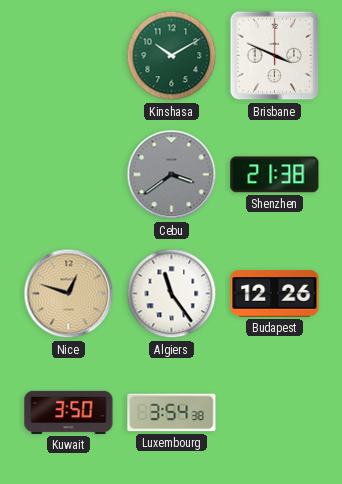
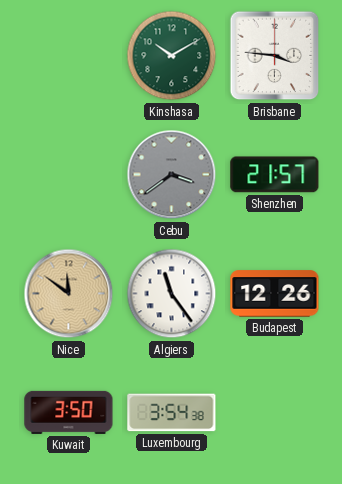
Brisbane: 3:49 -> 3:46 (275, 56)
Shenzhen: 21:38 -> 21:57 (275, 175)
Nice: 12:48 -> 11:51 (69, 294)
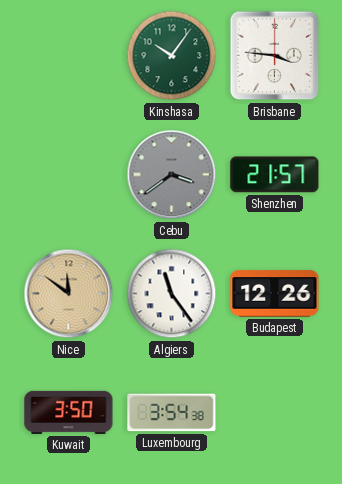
Kinshasa: 10:10 -> 10:06 (172, 56)
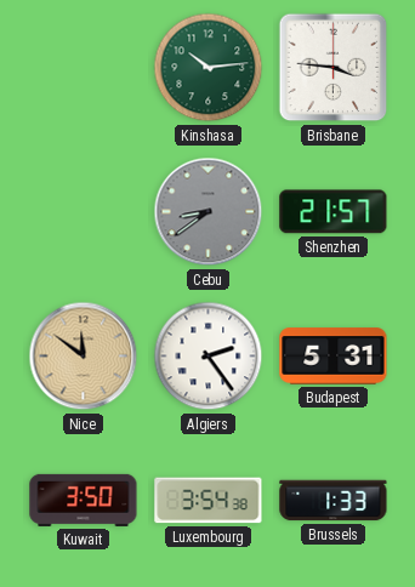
Kinshasa: 10:06 -> 10:14 (209, 68)
Cebu: 3:39 -> 8:39 (209, 212)
Algiers: 11:24 -> 2:24 (209, 357)
Budapest: 12:26 -> 5:31 (334, 357)
Brussels: none -> 1:33 (334, 501)
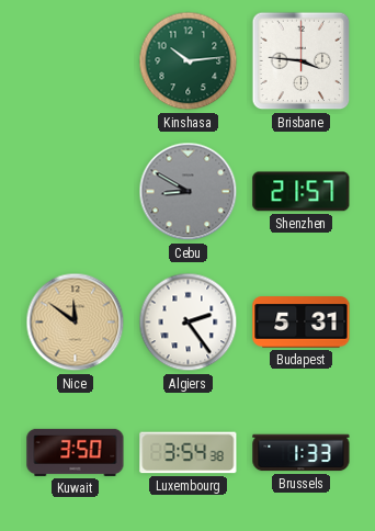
Cebu: 8:39 -> 8:50 (189, 192)
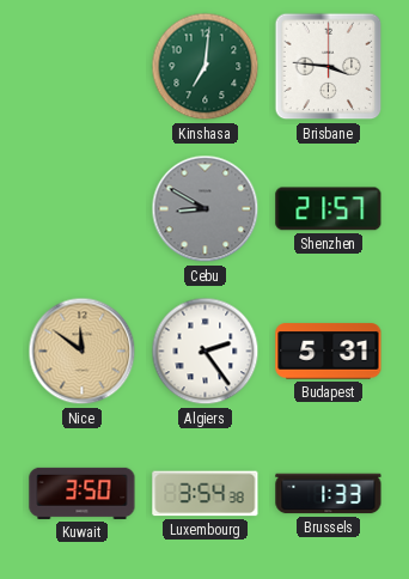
Kinshasa: 10:14 -> 7:01 (206, 67)
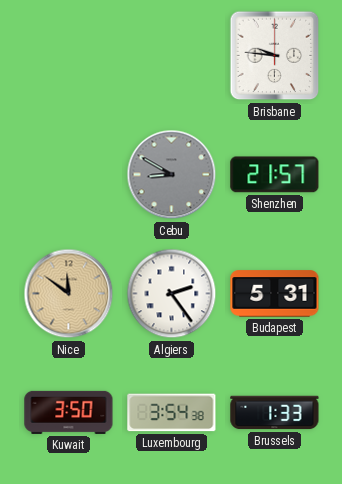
Kinshasa: 7:01 -> none (206, 67)
Brisbane: 3:46 -> 9:46 (275, 56)
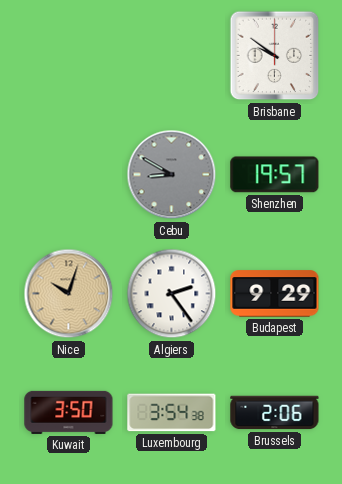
Brisbane: 9:46 -> 9:51 (275, 56)
Shenzhen: 21:57 -> 19:57 (275, 175)
Nice: 11:51 -> 10:03 (69, 294)
Budapest: 5:31 -> 9:29 (275, 294)
Brussels: 1:33 -> 2:06 (275, 413)
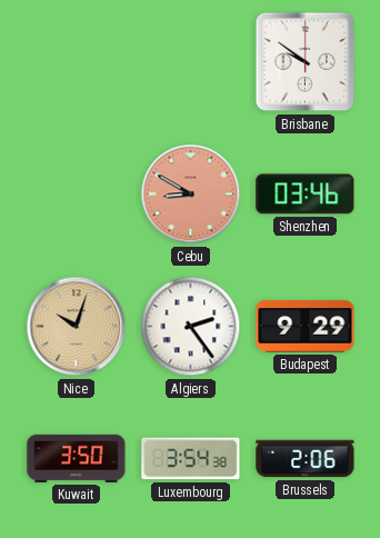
Cebu dial: grey -> salmon (191, 195)
Shenzhen: 19:57 -> 03:46 (306, 195)
